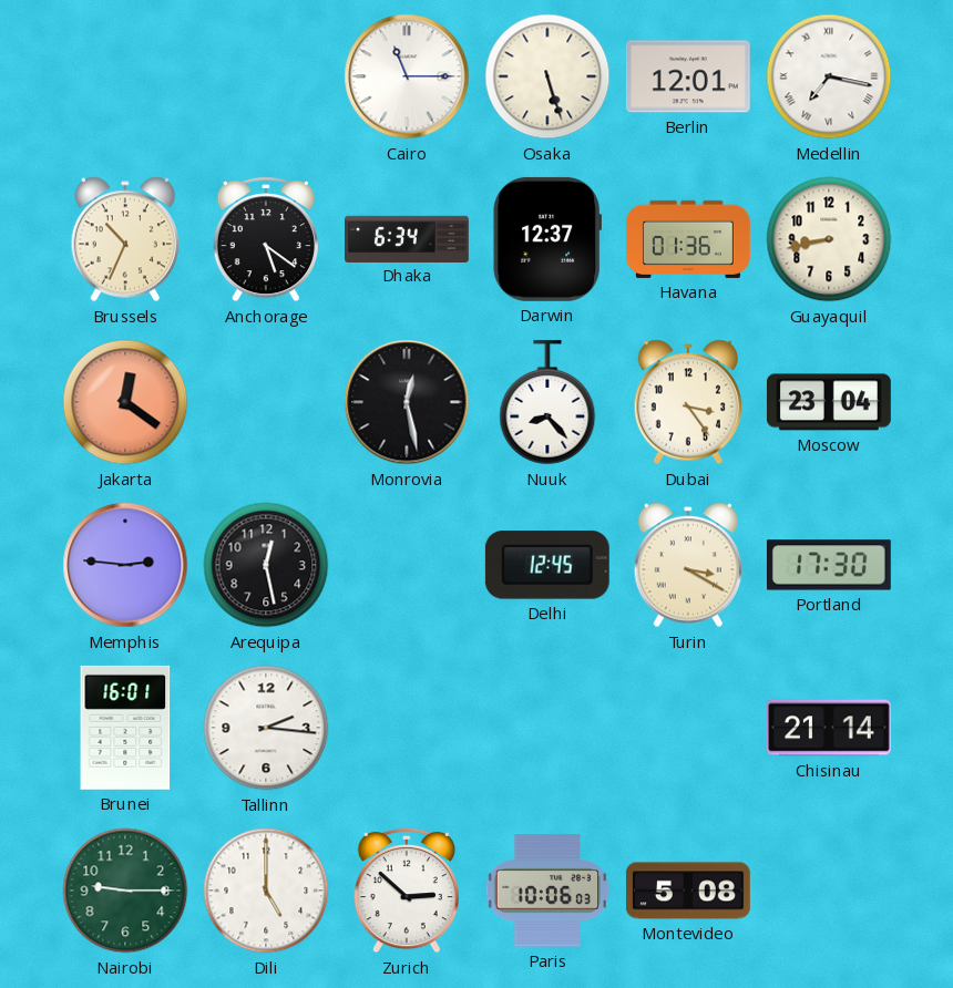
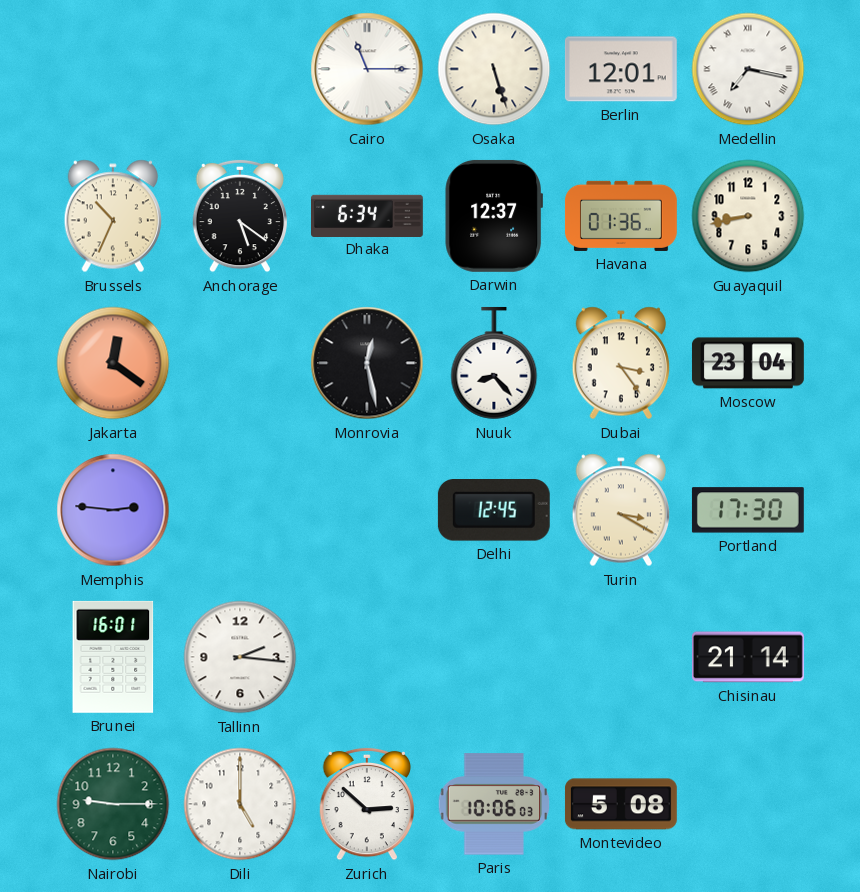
Arequipa: 12:28 -> none (266, 565)
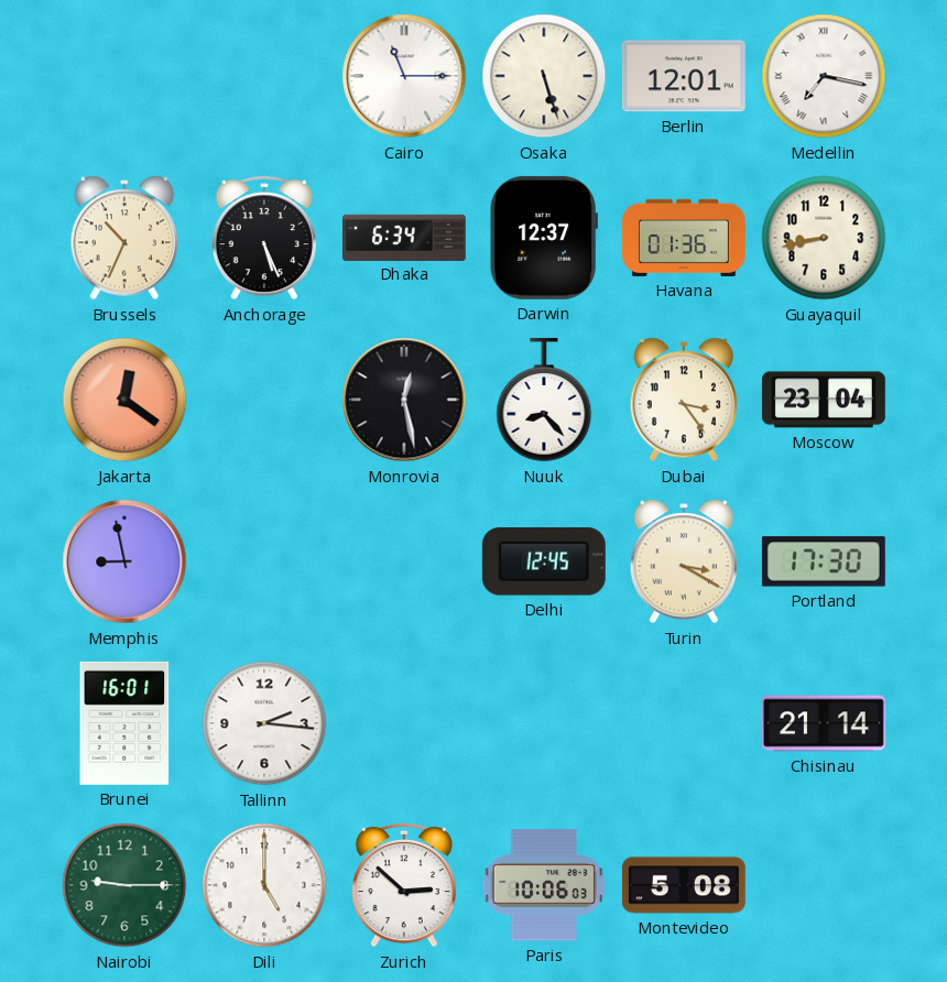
Anchorage: 5:21 -> 5:26 (263, 238)
Memphis: 2:46 -> 8:58 (124, 561)
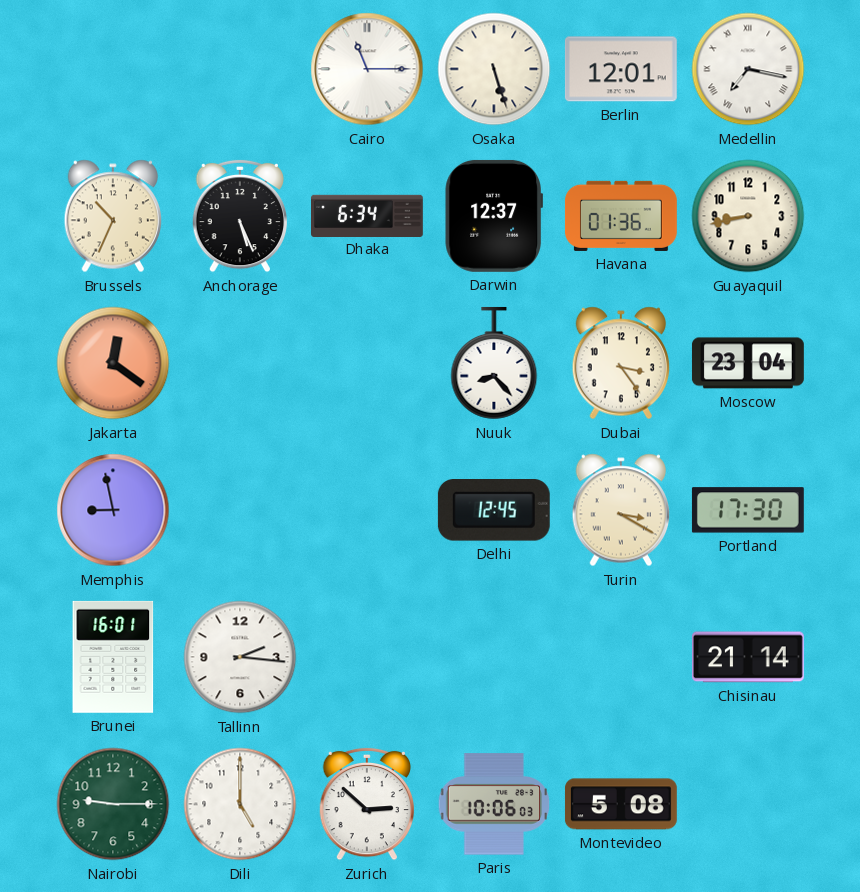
Monrovia: 12:28 -> none (404, 400)
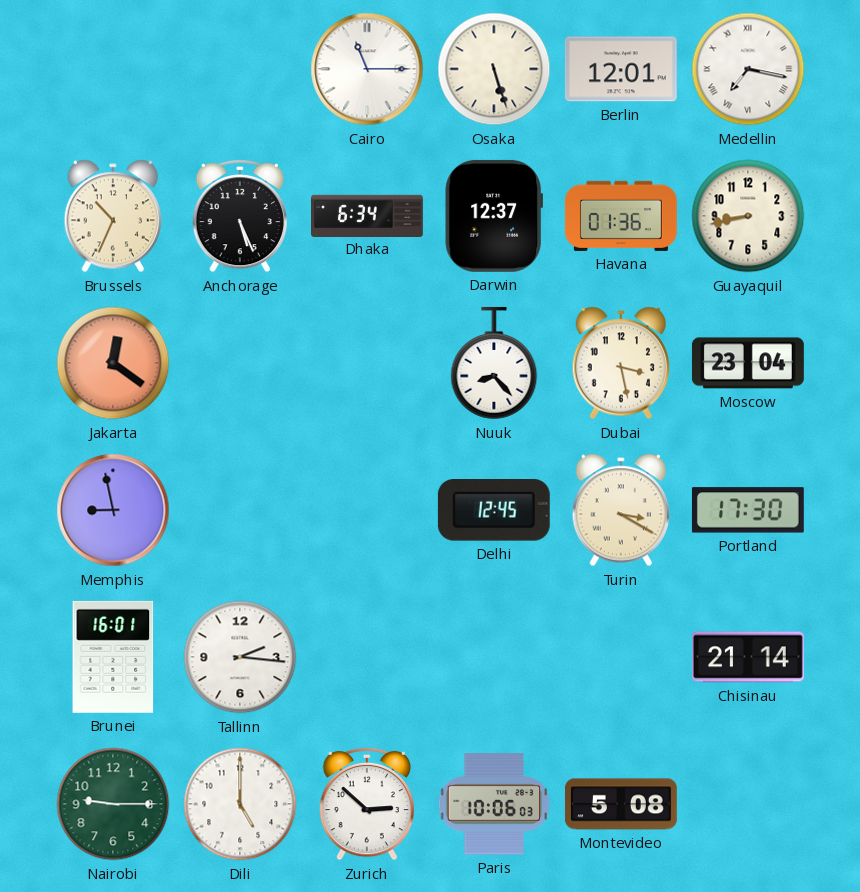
Dubai: 3:24 -> 3:28 (620, 363)
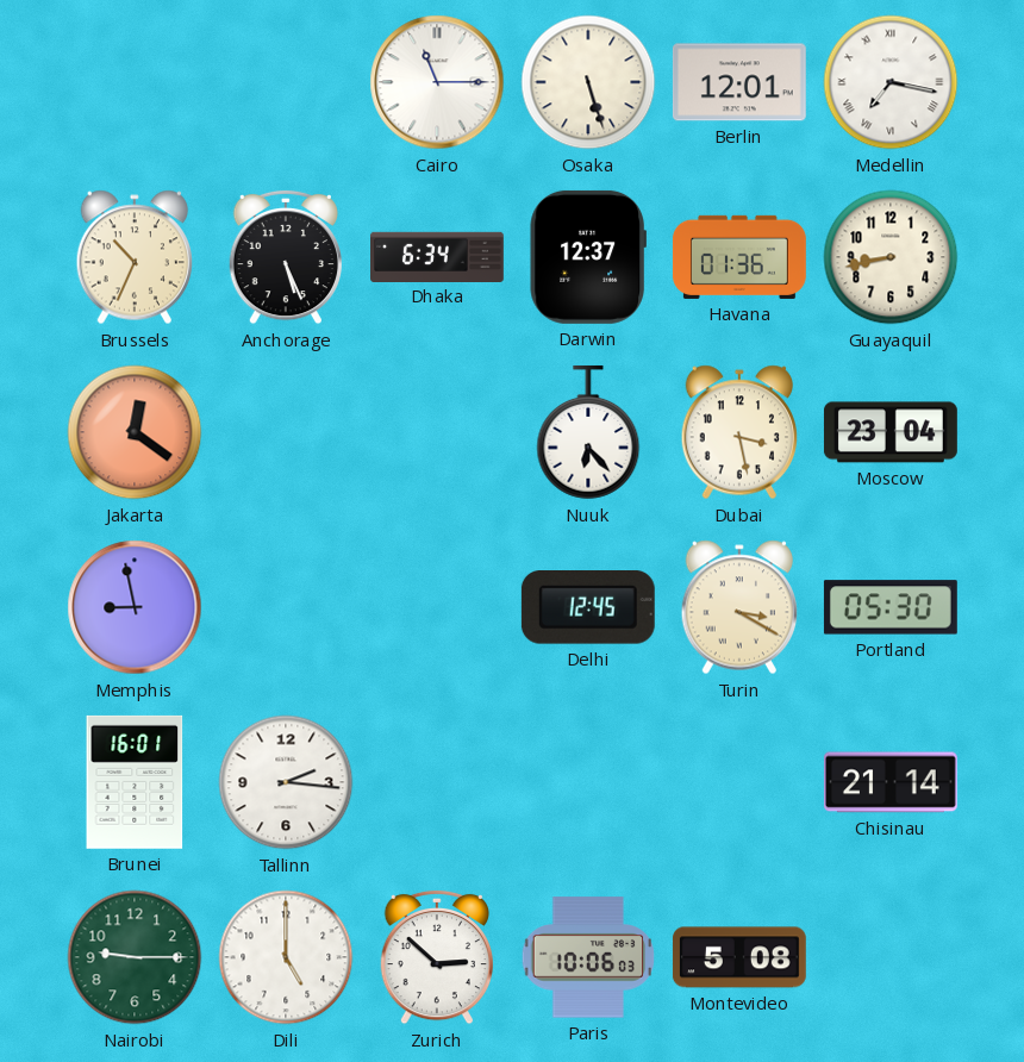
Nuuk: 8:23 -> 6:23 (588, 432)
Portland: 17:30 -> 05:30 (891, 607)
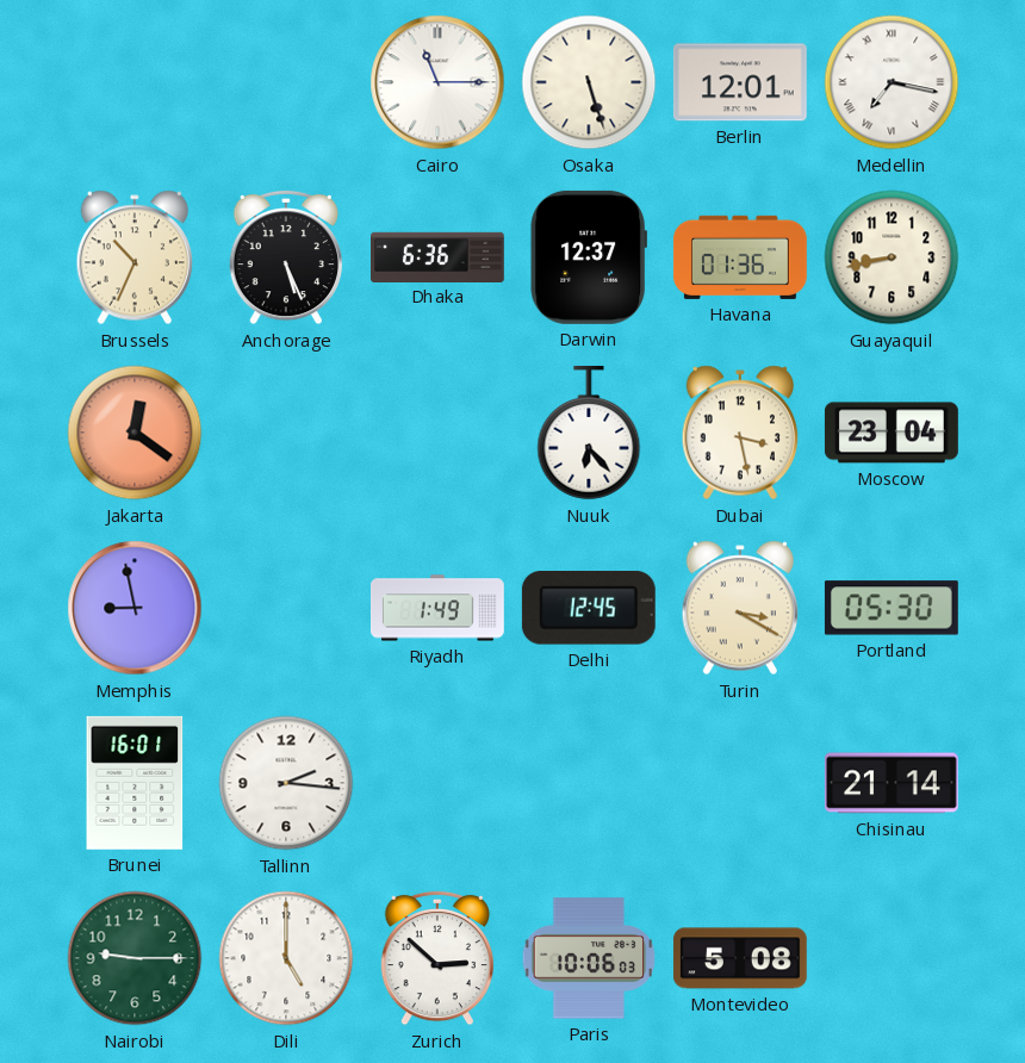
Dhaka: 6:34 -> 6:36 (439, 256)
Riyadh: none -> 1:49 (437, 608)
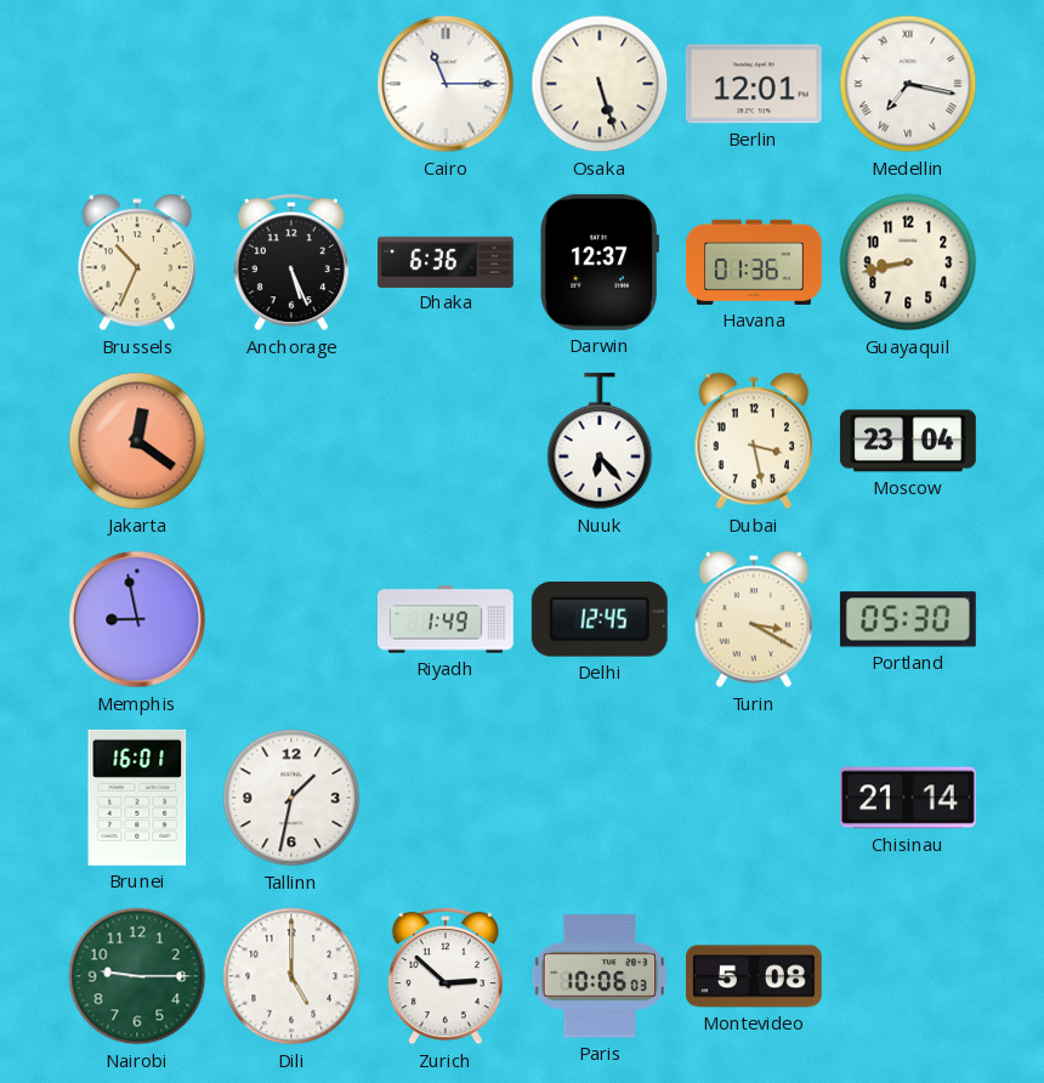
Tallinn: 2:16 -> 1:32 (291, 798)
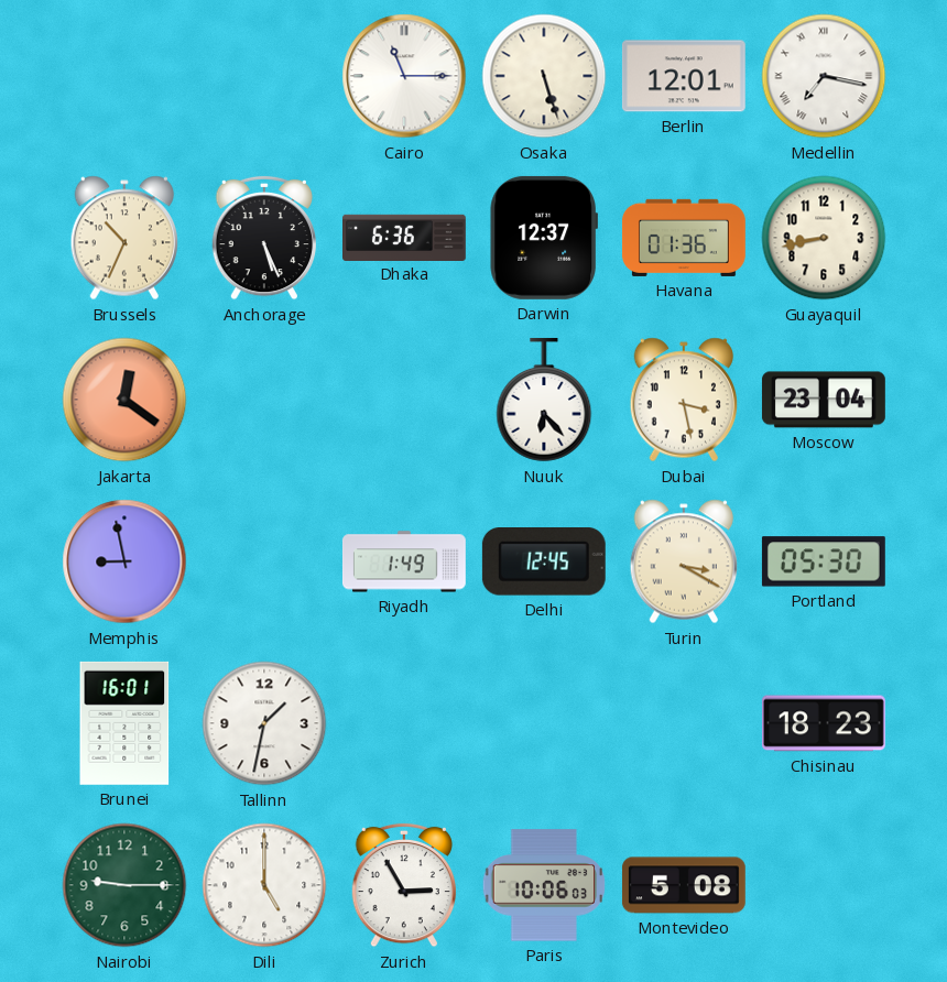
Chisinau: 21:14 -> 18:23 (824, 723)
Zurich: 2:52 -> 2:55 (403, 885)
